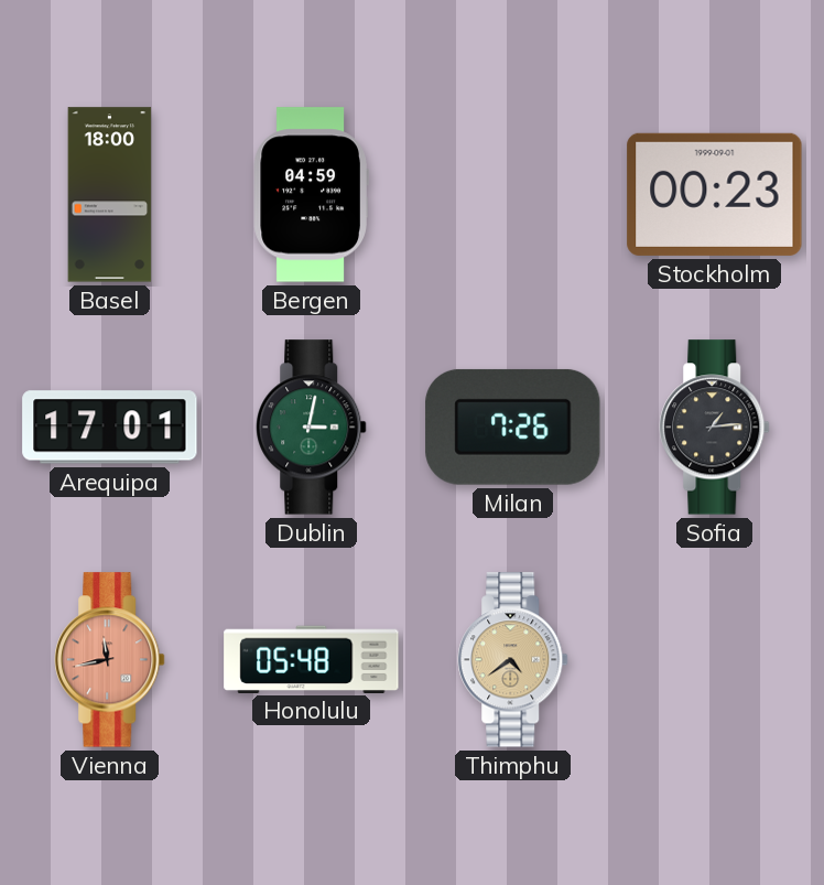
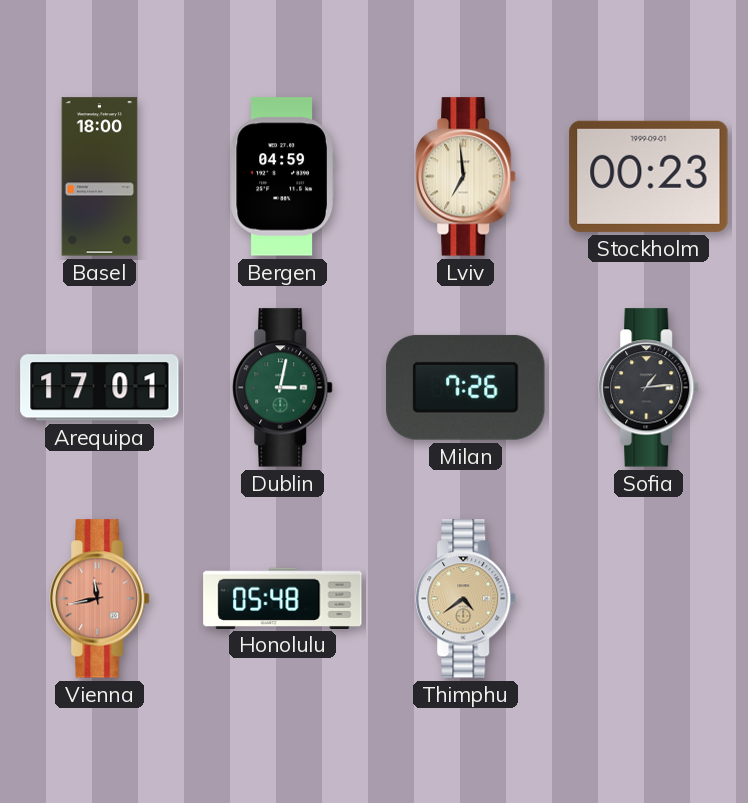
Lviv: none -> 6:59 (466, 177)
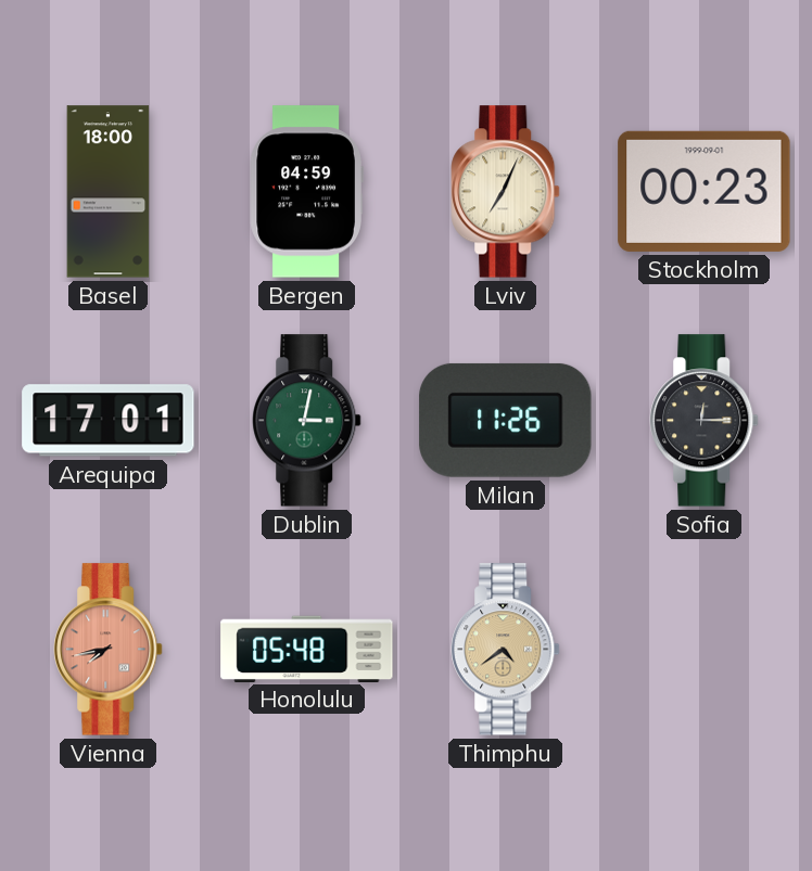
Lviv: 6:59 -> 7:04 (506, 192)
Milan: 7:26 -> 11:26 (506, 420)
Sofia: 1:14 -> 12:15 (705, 421)
Vienna: 11:43 -> 7:43 (109, 650)
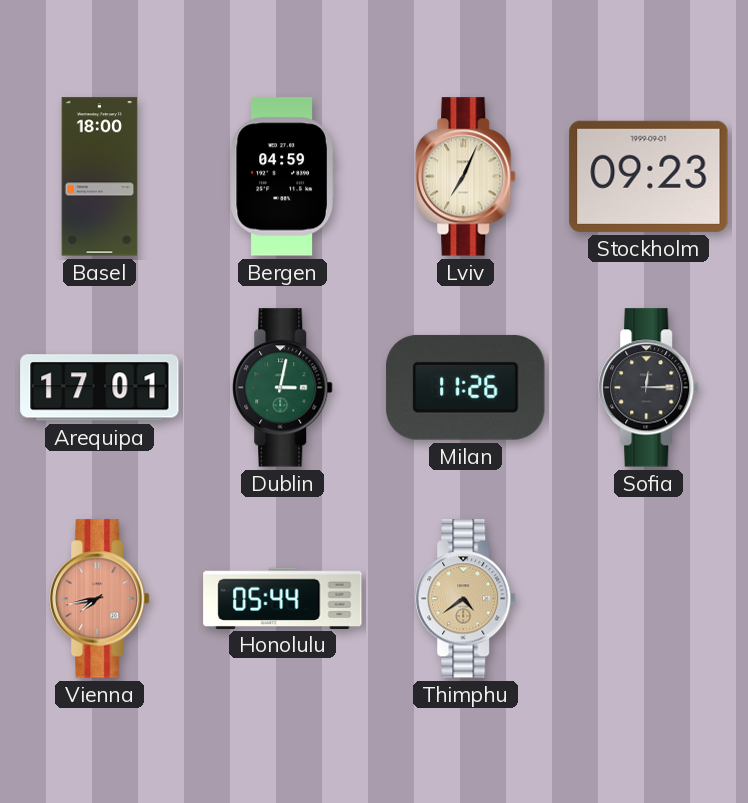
Stockholm: 00:23 -> 09:23 (649, 176)
Honolulu: 05:48 -> 05:44 (283, 598)
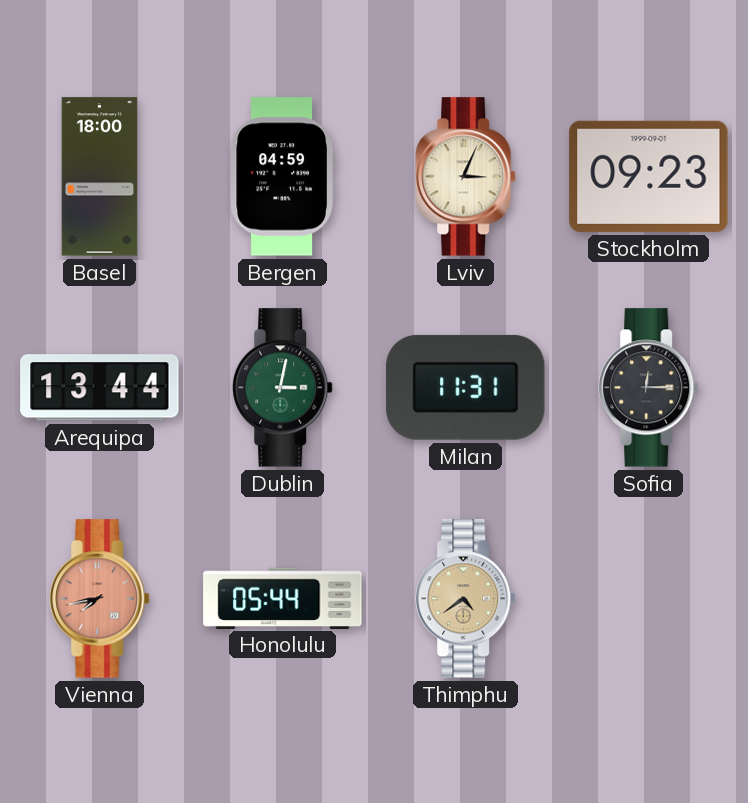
Lviv: 7:04 -> 3:04 (466, 177)
Arequipa: 17:01 -> 13:44 (100, 388)
Milan: 11:26 -> 11:31 (466, 387)
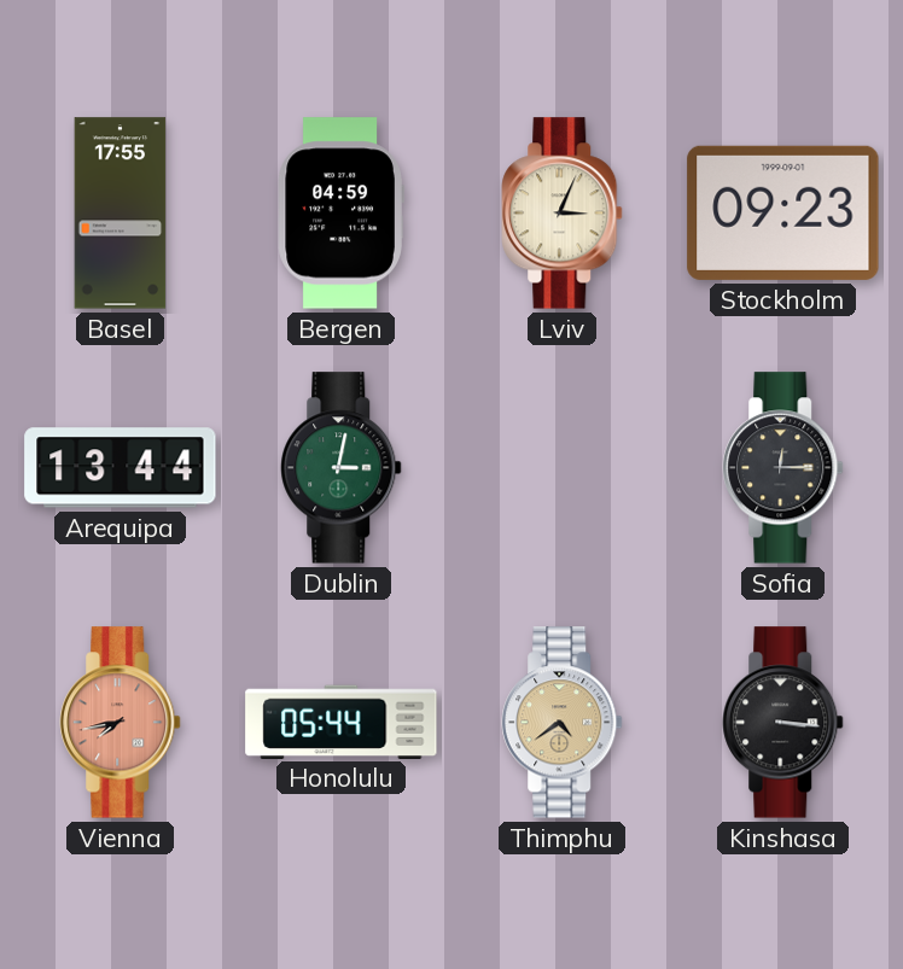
Basel: 18:00 -> 17:55 (121, 214)
Milan: 11:31 -> none (466, 387)
Kinshasa: none -> 3:16 (783, 723)
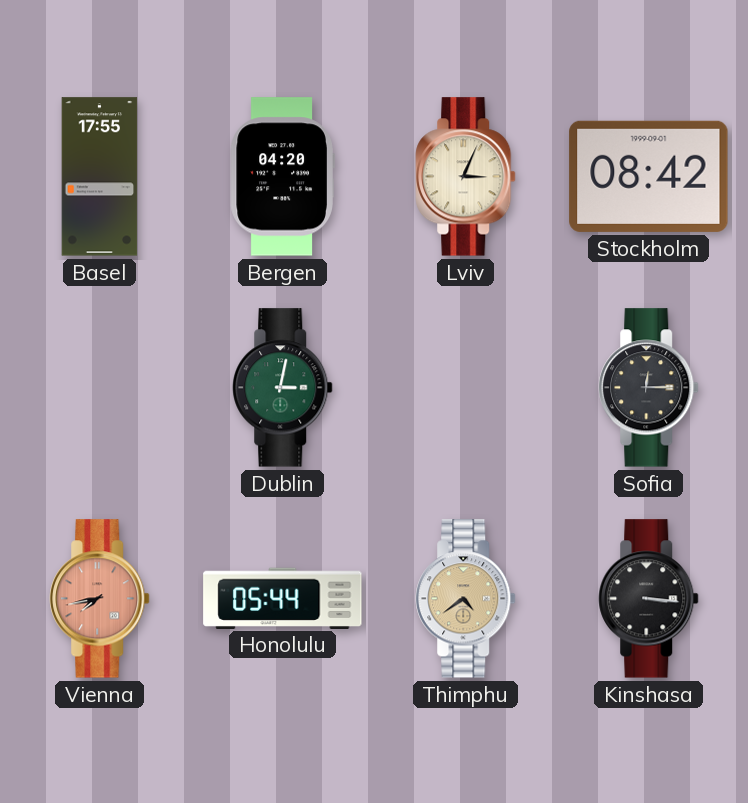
Bergen: 04:59 -> 04:20 (282, 177)
Stockholm: 09:23 -> 08:42 (649, 176)
Arequipa: 13:44 -> none (121, 468)
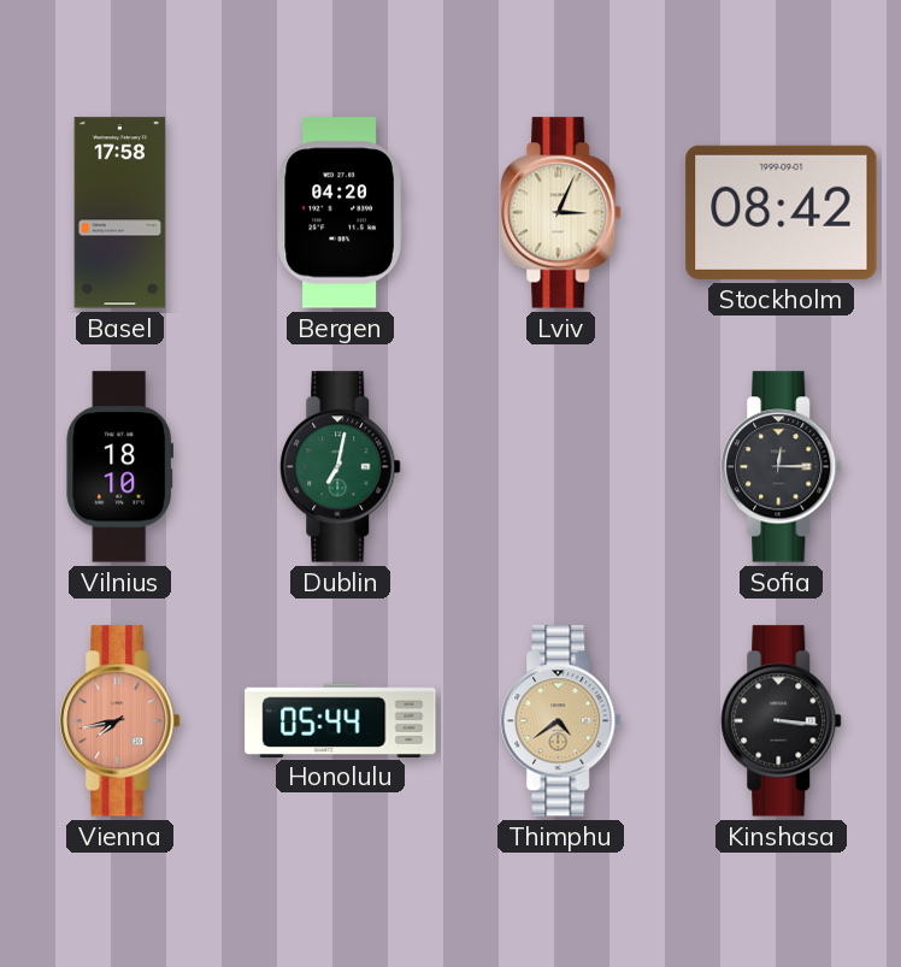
Basel: 17:55 -> 17:58 (120, 213)
Vilnius: none -> 18:10 (120, 467)
Dublin: 3:02 -> 7:02 (341, 467)
